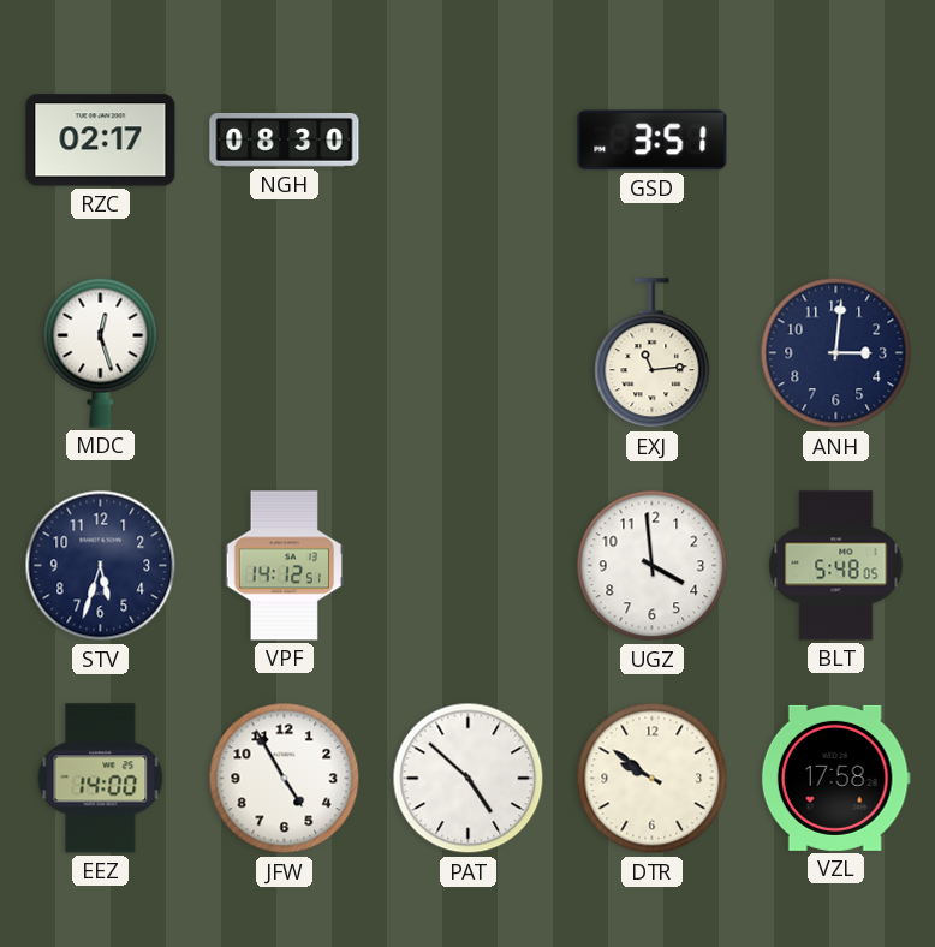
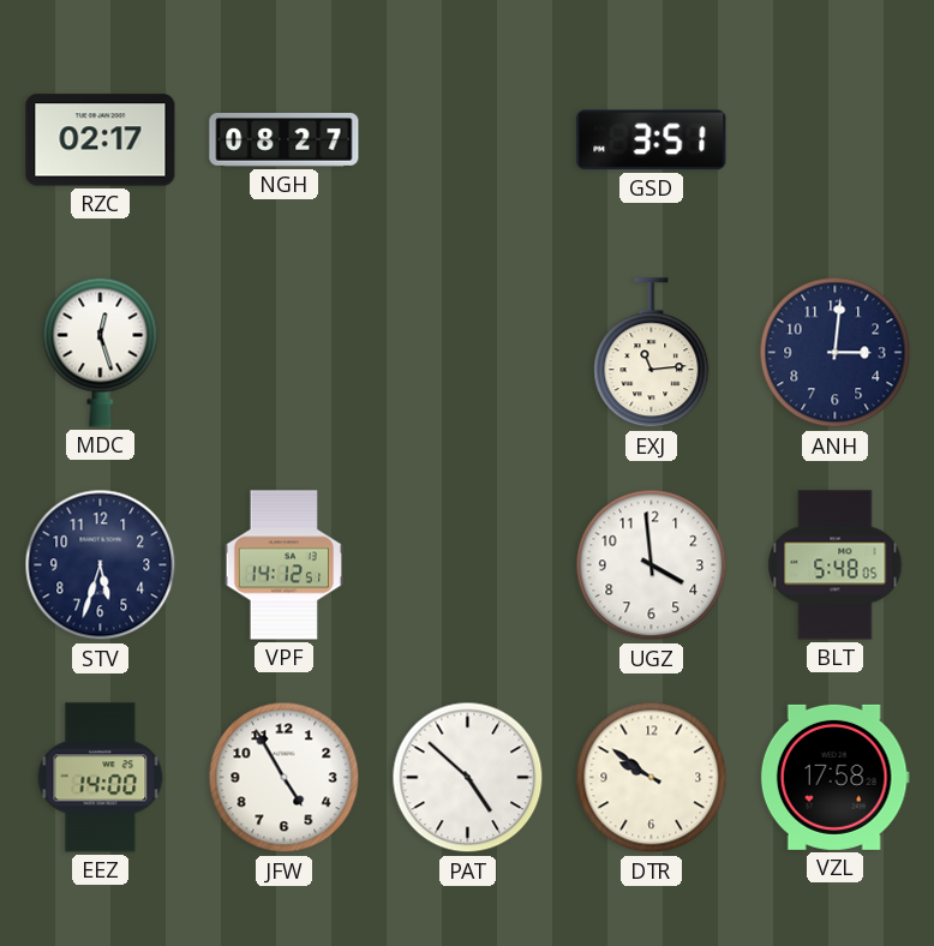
NGH: 08:30 -> 08:27 (285, 140)
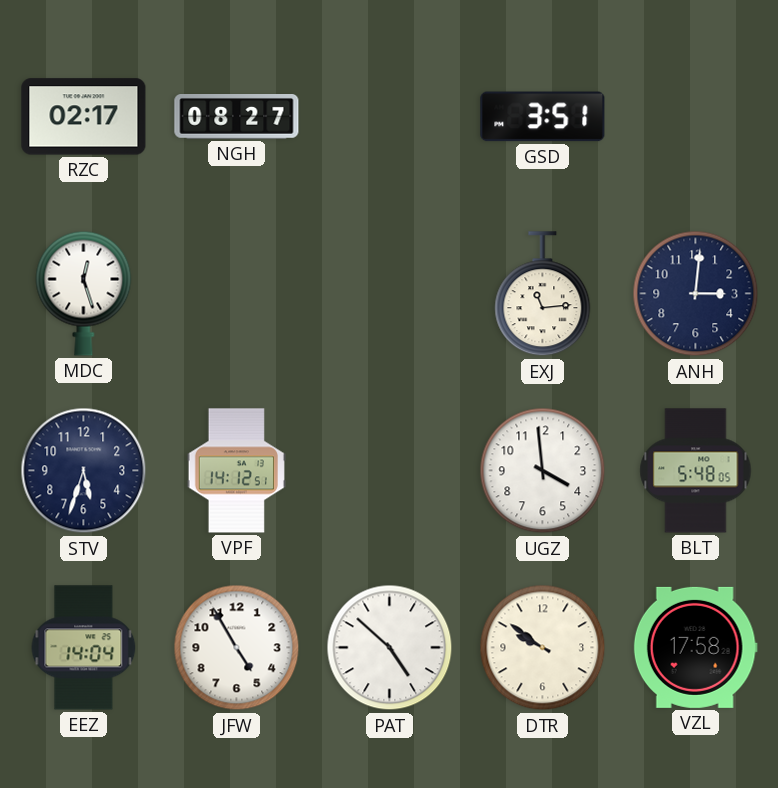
EEZ: 14:00 -> 14:04 (84, 648)
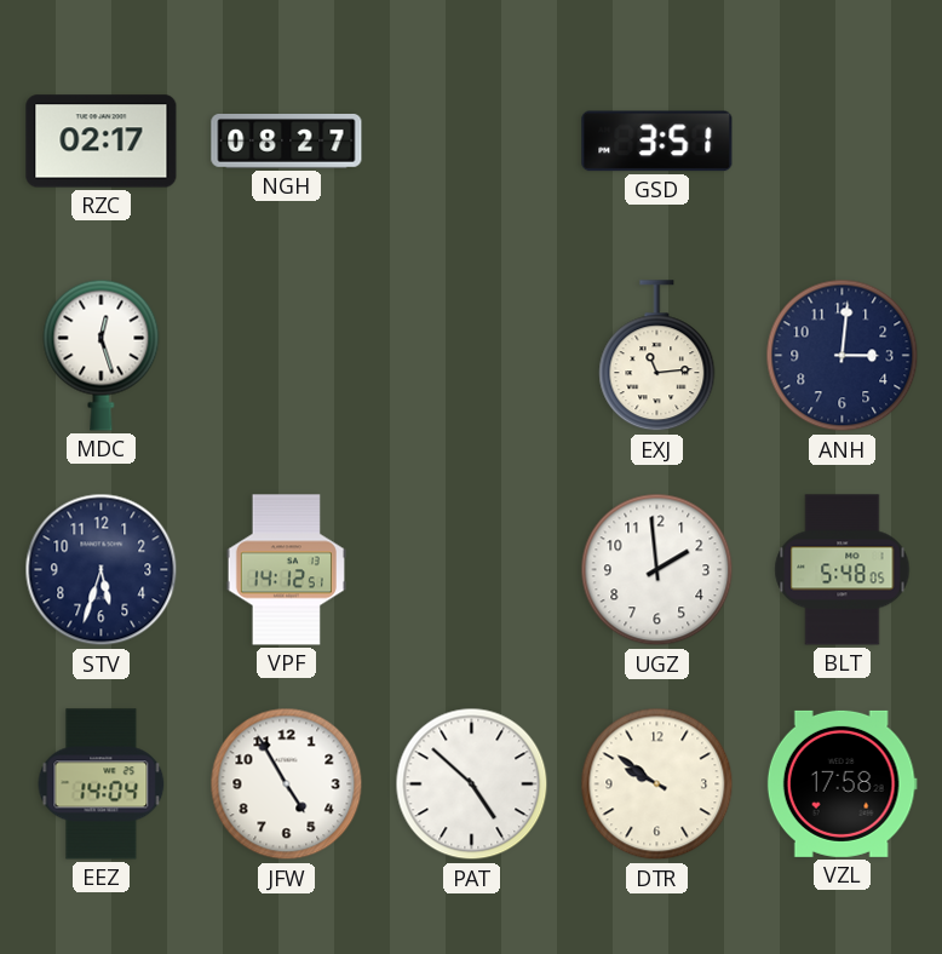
UGZ: 3:59 -> 1:59 (657, 570)
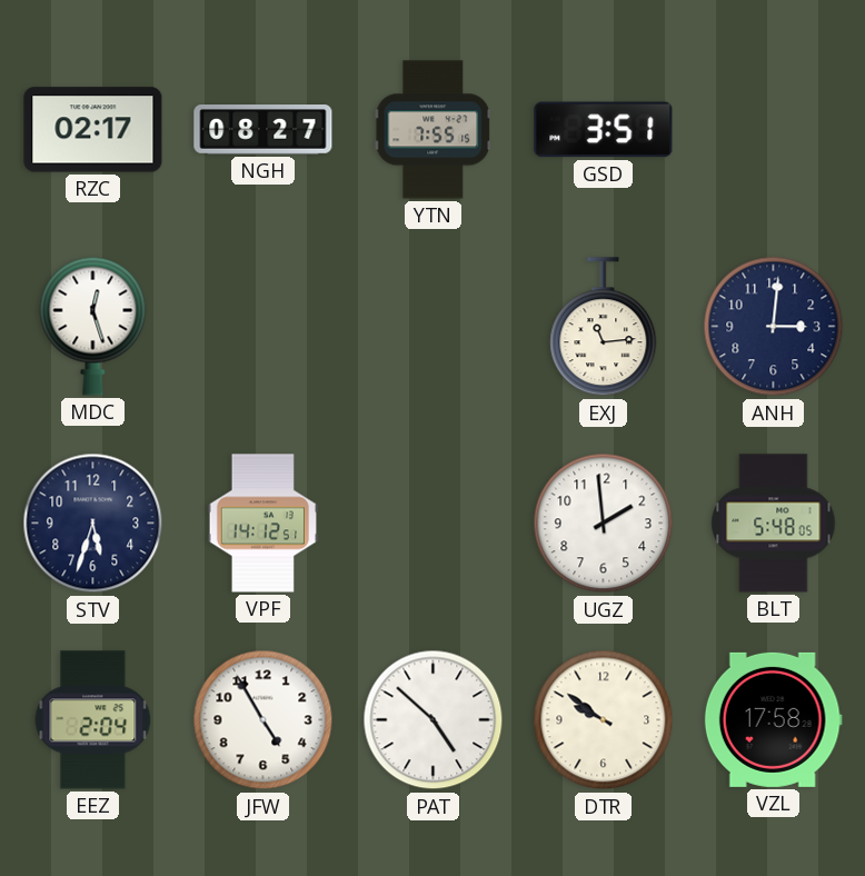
YTN: none -> 7:55 (434, 130)
EEZ: 14:04 -> 2:04 (93, 720)
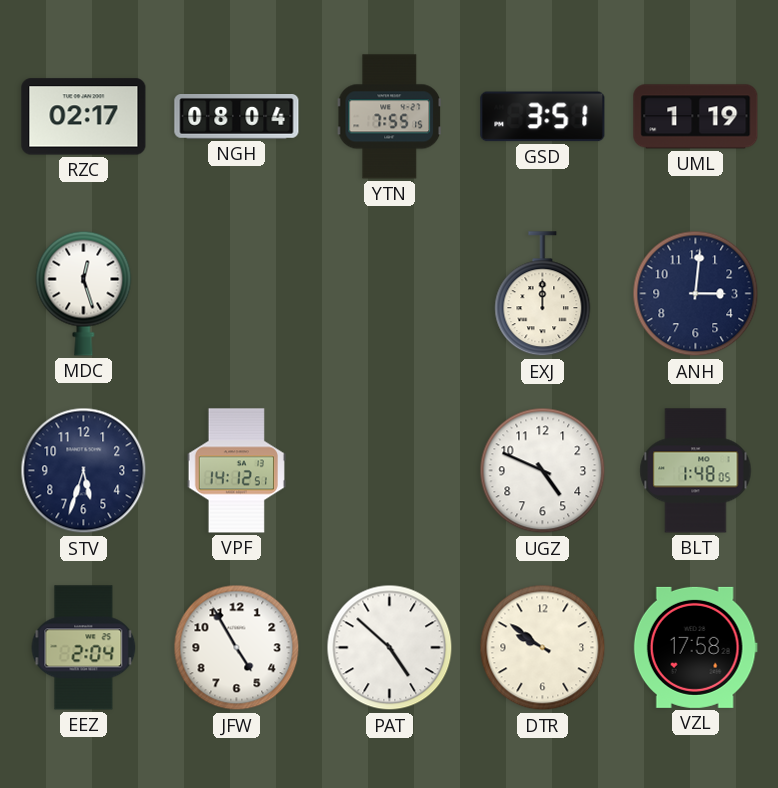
NGH: 08:27 -> 08:04 (237, 117)
UML: none -> 1:19 (696, 117)
EXJ: 11:14 -> 12:00 (543, 294)
UGZ: 1:59 -> 4:49 (543, 471)
BLT: 5:48 -> 1:48 (696, 471)
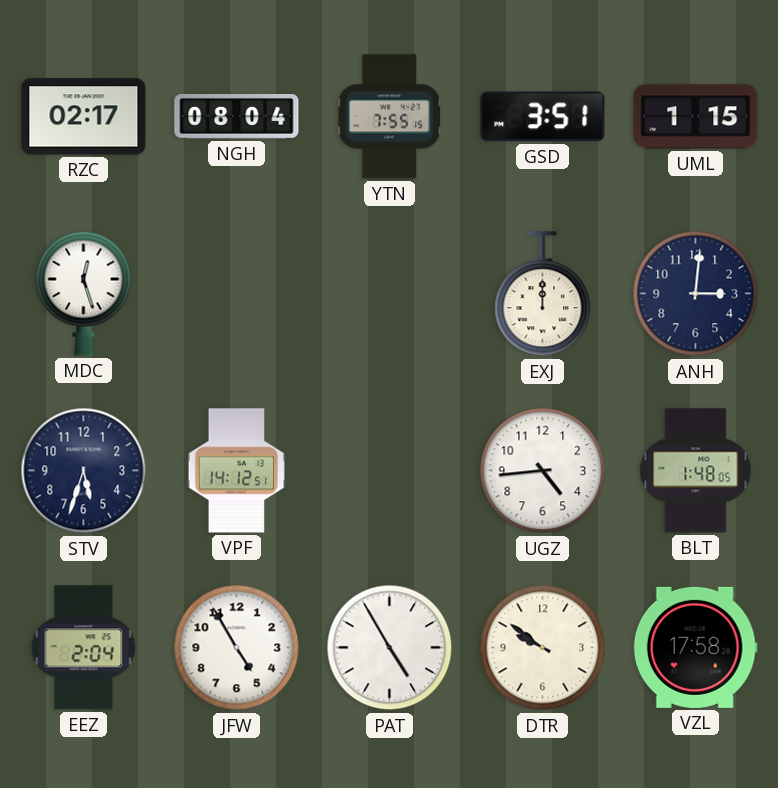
UML: 1:19 -> 1:15 (696, 117)
UGZ: 4:49 -> 4:44 (543, 471)
PAT: 4:52 -> 4:55 (390, 648)
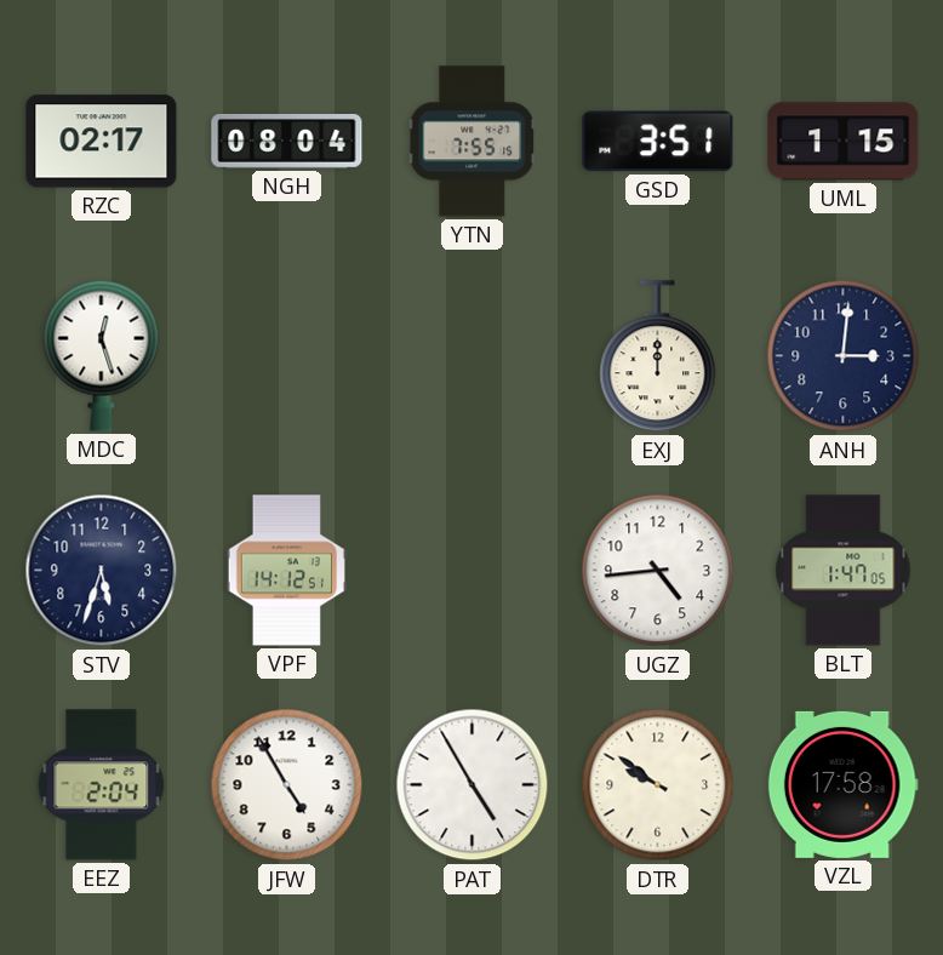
BLT: 1:48 -> 1:47 (844, 571)
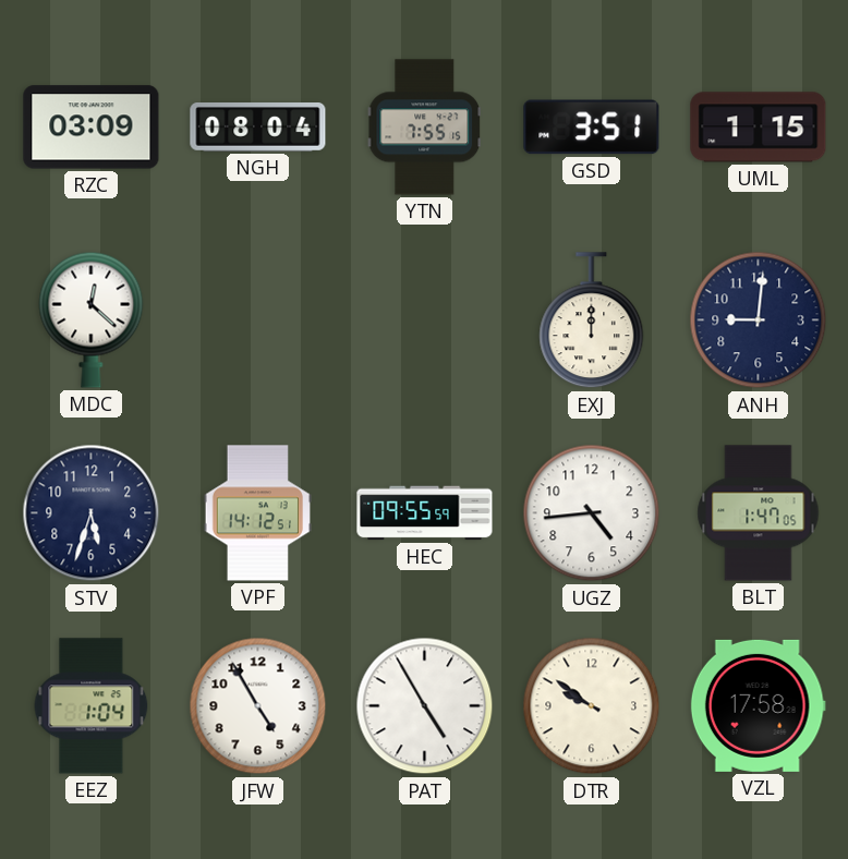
RZC: 02:17 -> 03:09 (92, 128)
MDC: 12:27 -> 12:22 (92, 319)
ANH: 3:01 -> 9:01 (759, 320)
HEC: none -> 09:55 (425, 513)
EEZ: 2:04 -> 1:04 (92, 706)
